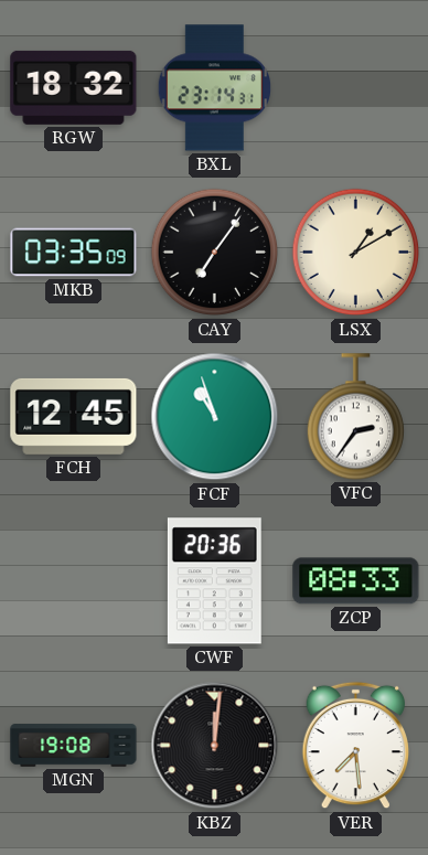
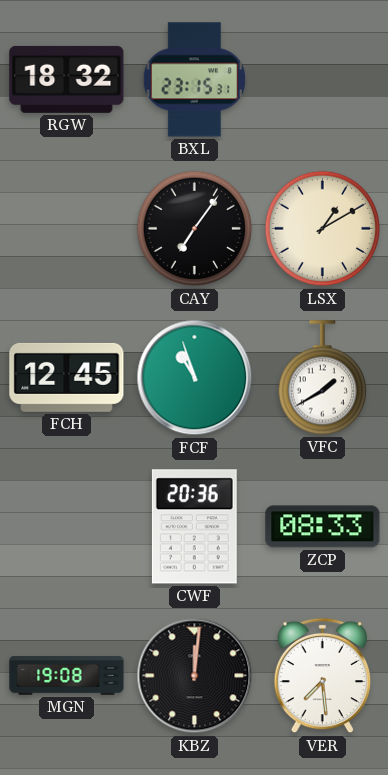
BXL: 23:14 -> 23:15 (194, 80)
MKB: 03:35 -> none (74, 253)
VFC: 2:36 -> 1:40 (322, 378)
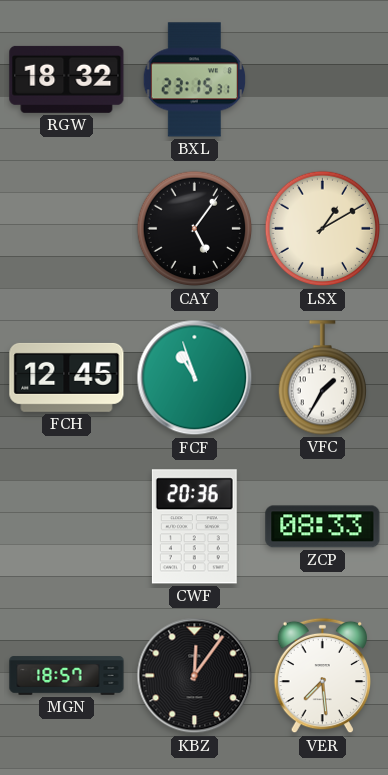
CAY: 7:06 -> 5:06 (195, 229)
VFC: 1:40 -> 1:35 (322, 378)
MGN: 19:08 -> 18:57 (67, 676)
KBZ: 12:01 -> 12:06 (195, 676)
